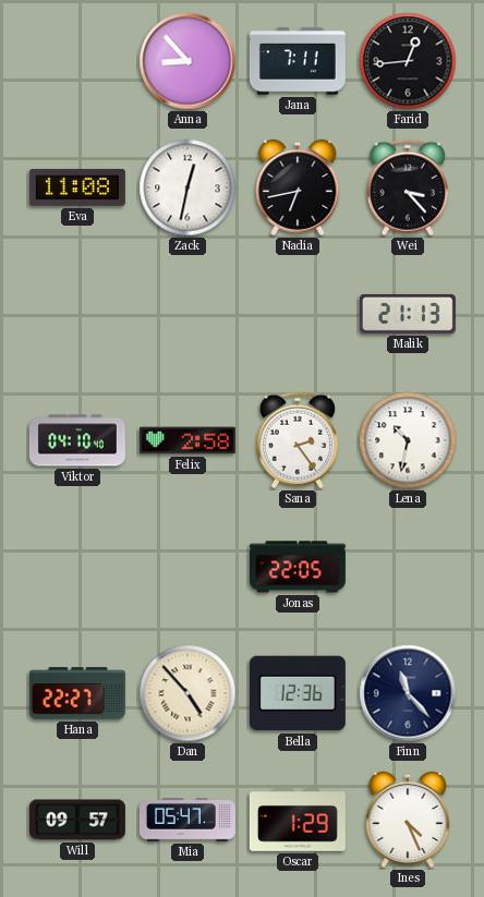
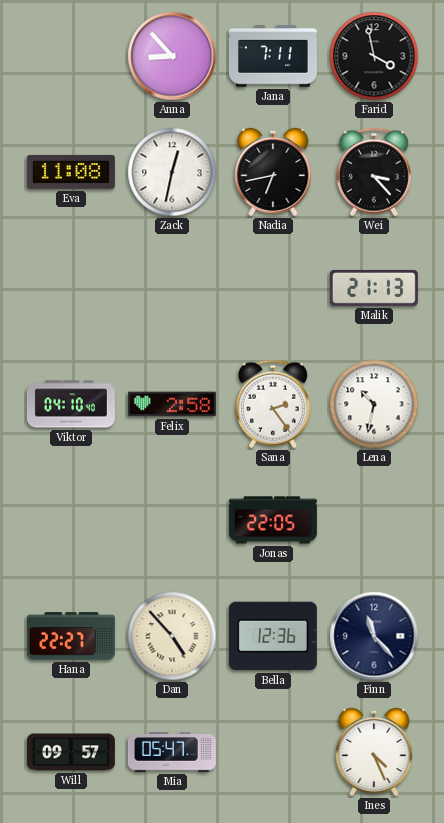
Farid: 12:44 -> 3:58 (374, 56)
Oscar: 1:29 -> none (298, 820)
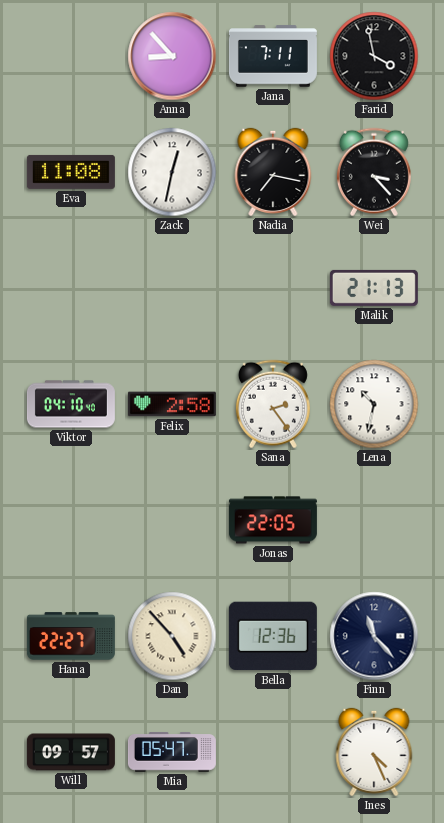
Nadia: 6:43 -> 7:17 (273, 172)
